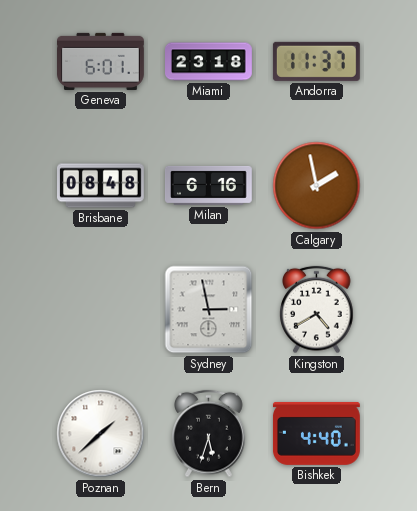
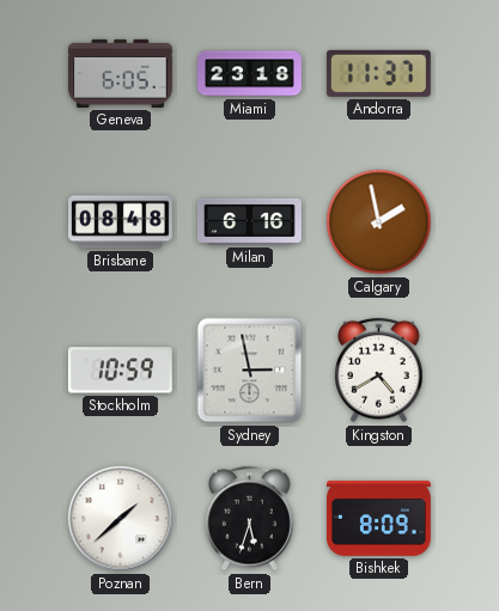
Geneva: 6:01 -> 6:05 (121, 73)
Stockholm: none -> 10:59 (120, 371)
Bishkek: 4:40 -> 8:09 (378, 518)
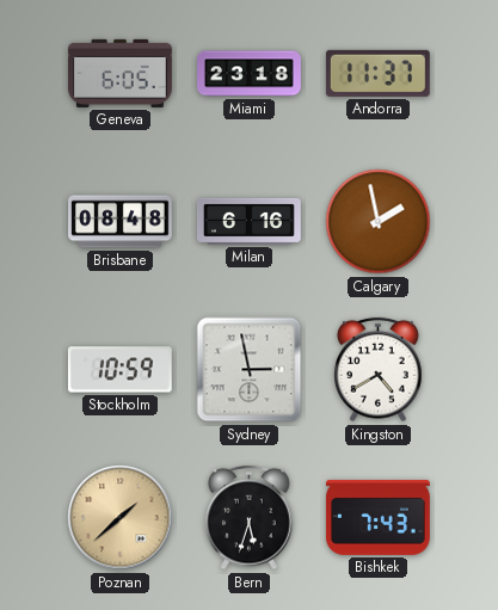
Poznan dial: white -> champagne (121, 518)
Bishkek: 8:09 -> 7:43 (377, 517)
